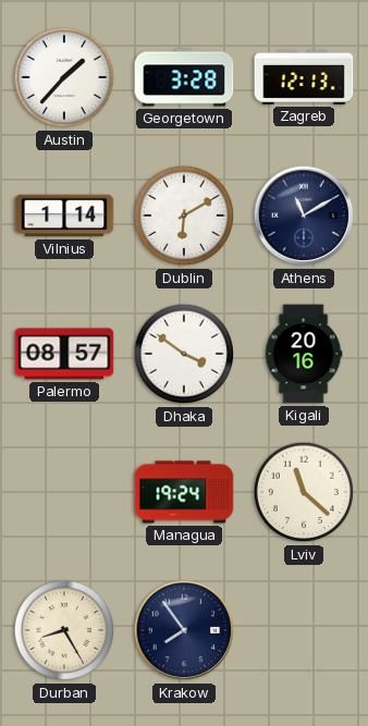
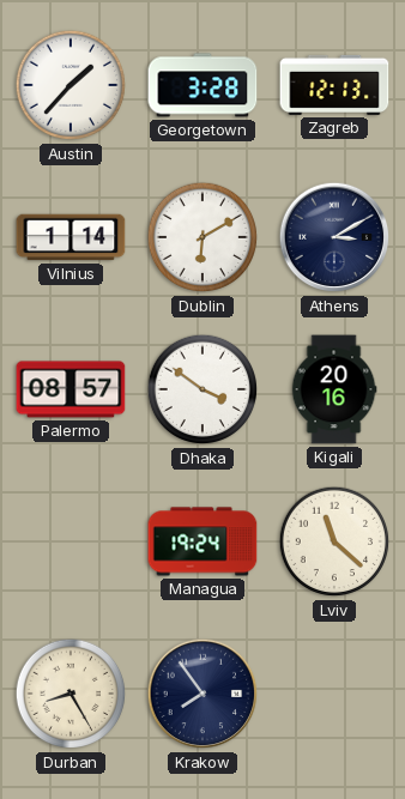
Athens: 11:10 -> 3:10 (334, 237)
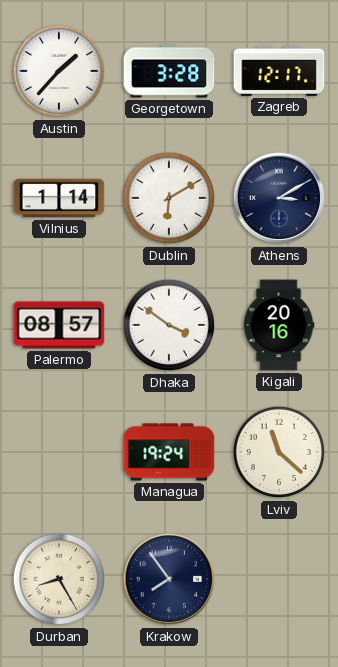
Zagreb: 12:13 -> 12:17 (279, 71)
